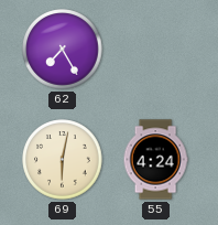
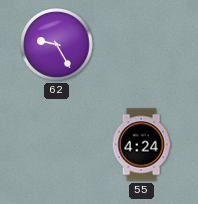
62: 7:25 -> 9:25 (57, 45)
69: 6:02 -> none (63, 160)
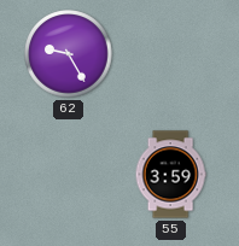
55: 4:24 -> 3:59 (170, 175)
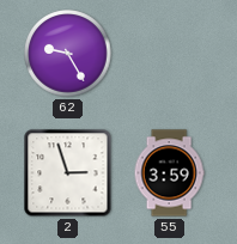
2: none -> 2:57 (68, 173)
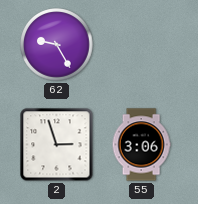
55: 3:59 -> 3:06 (141, 145)
